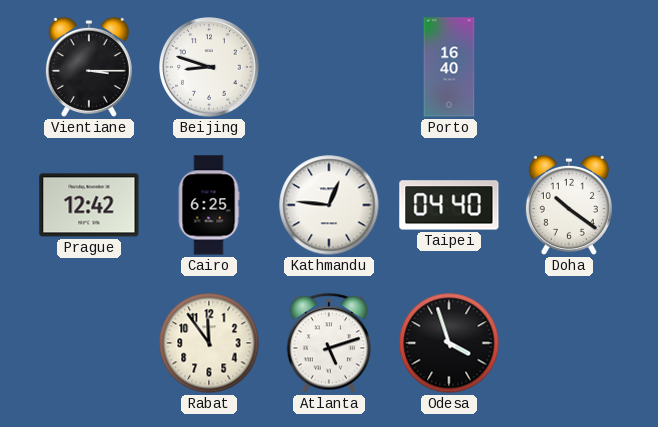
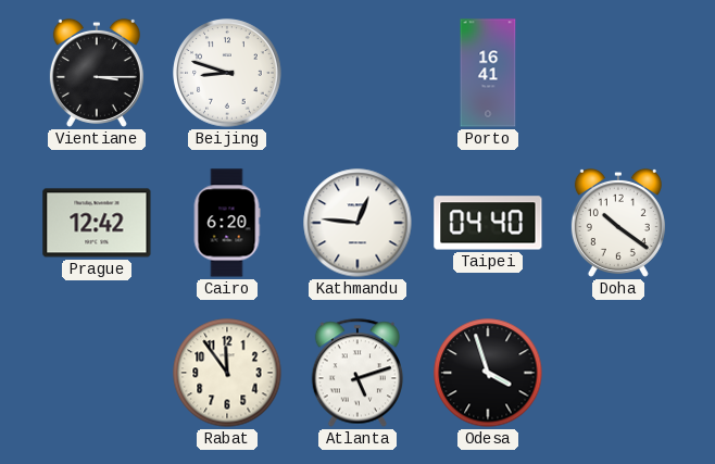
Porto: 16:40 -> 16:41 (488, 73)
Cairo: 6:25 -> 6:20 (227, 223)
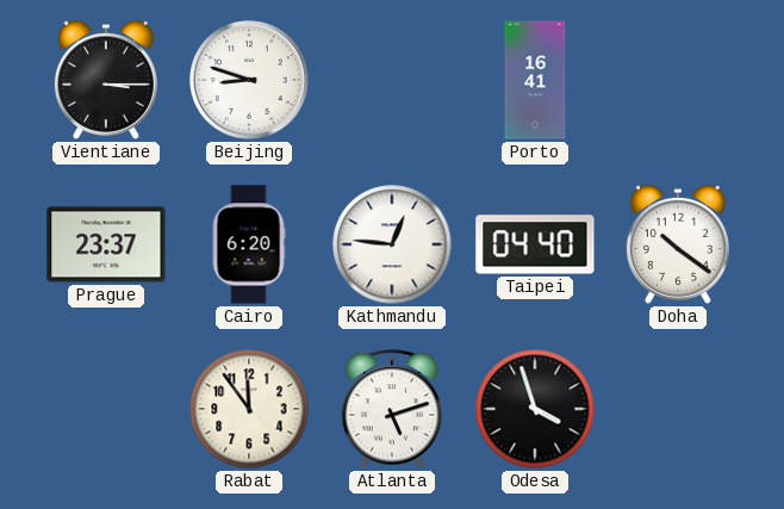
Prague: 12:42 -> 23:37 (106, 244)
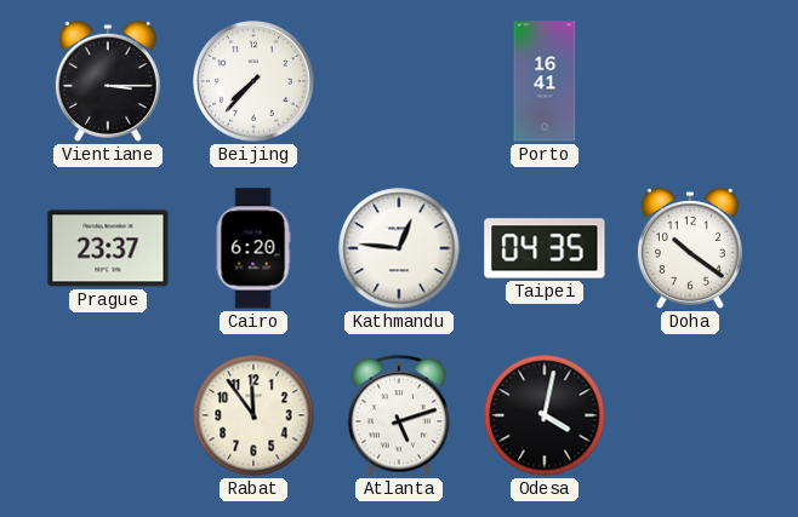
Beijing: 8:48 -> 7:37 (253, 81)
Taipei: 04:40 -> 04:35 (545, 248)
Odesa: 3:57 -> 4:02 (545, 415)
